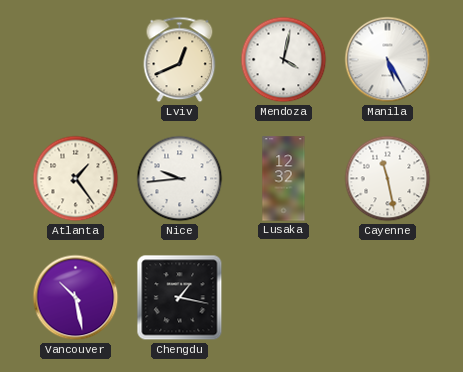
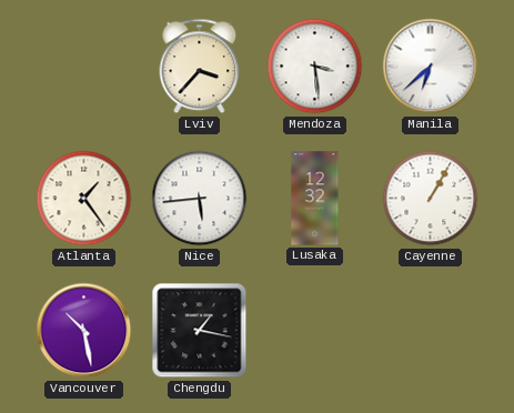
Lviv: 12:41 -> 3:37 (200, 67)
Mendoza: 4:02 -> 3:29 (315, 67)
Manila: 5:25 -> 6:38 (431, 67)
Nice: 9:44 -> 5:44 (200, 199)
Cayenne: 11:28 -> 1:05 (431, 199)
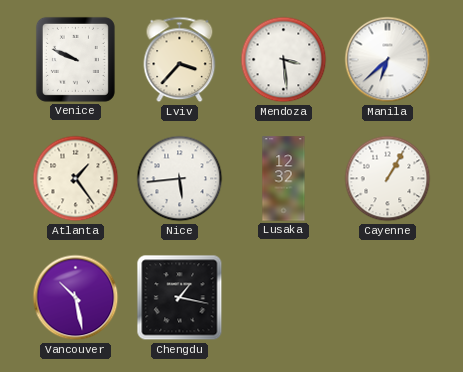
Venice: none -> 9:49 (75, 59)
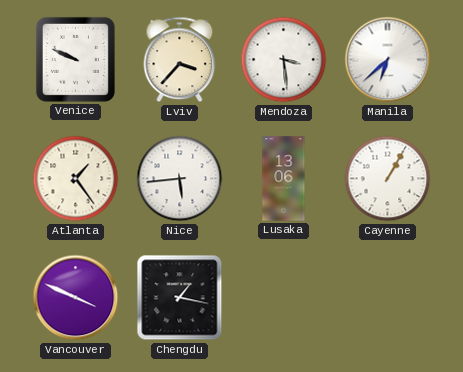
Lusaka: 12:32 -> 13:06 (284, 179)
Vancouver: 10:28 -> 3:49 (76, 298)
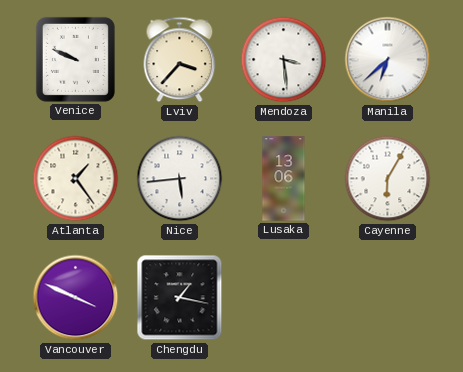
Cayenne: 1:05 -> 6:05 (388, 179)
